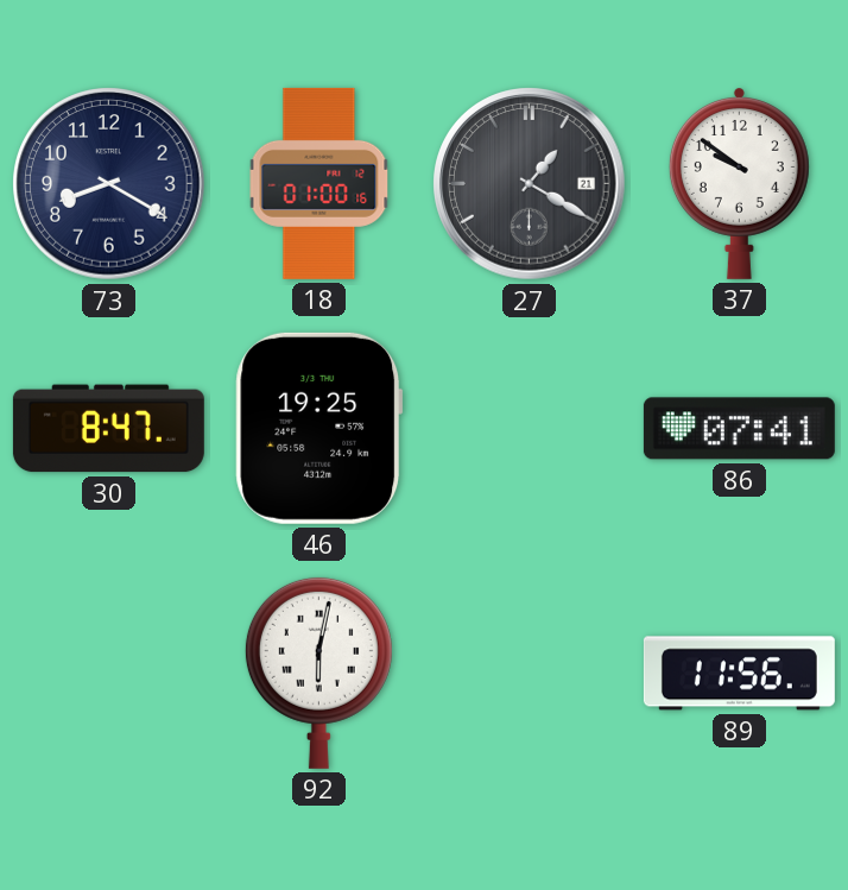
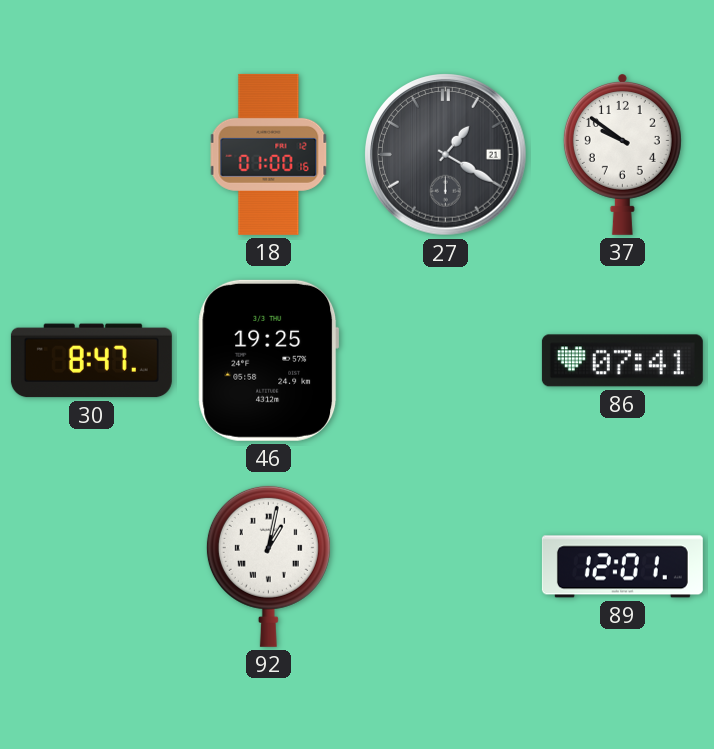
73: 8:20 -> none (109, 184)
92: 6:02 -> 1:02 (268, 566)
89: 11:56 -> 12:01 (622, 567)
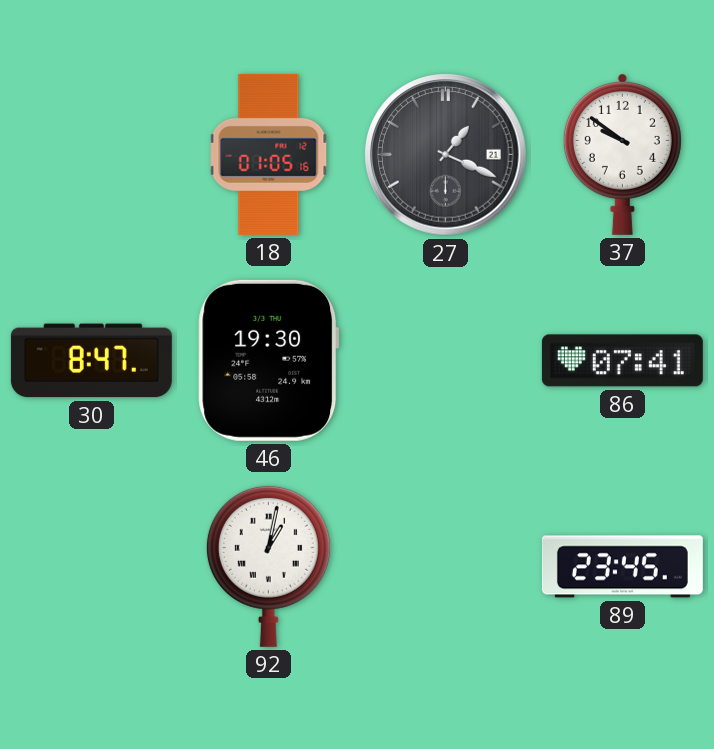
18: 01:00 -> 01:05 (269, 154)
27: 1:20 -> 1:19 (446, 155)
46: 19:25 -> 19:30 (269, 360)
89: 12:01 -> 23:45 (622, 567)
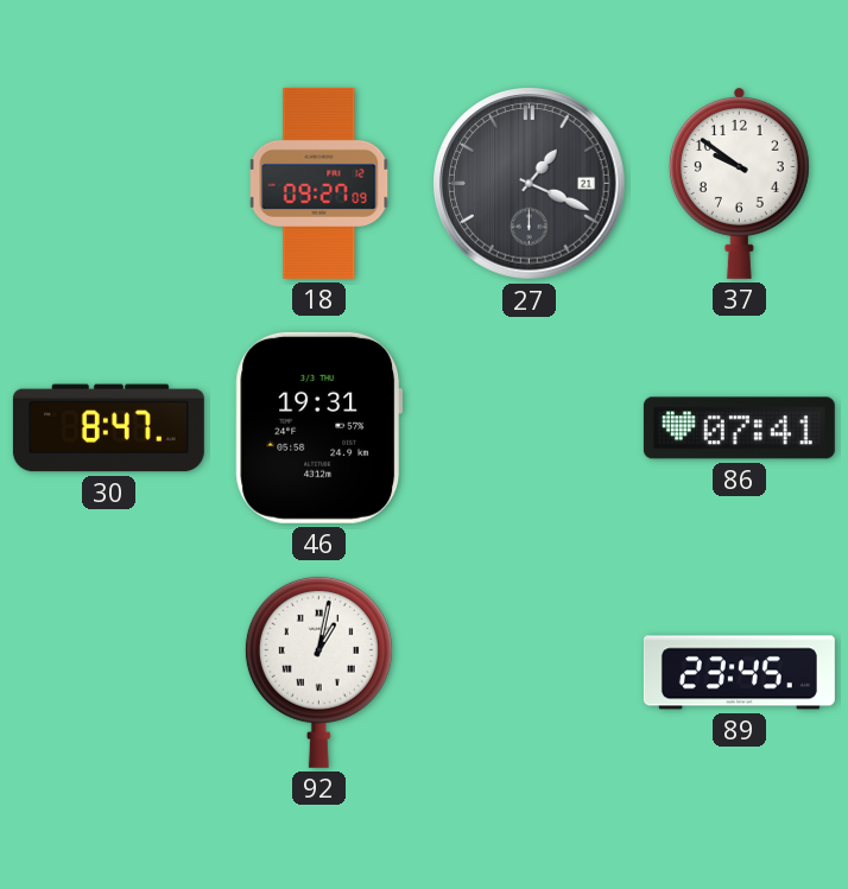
18: 01:05 -> 09:27 (319, 183)
46: 19:30 -> 19:31 (319, 427)
